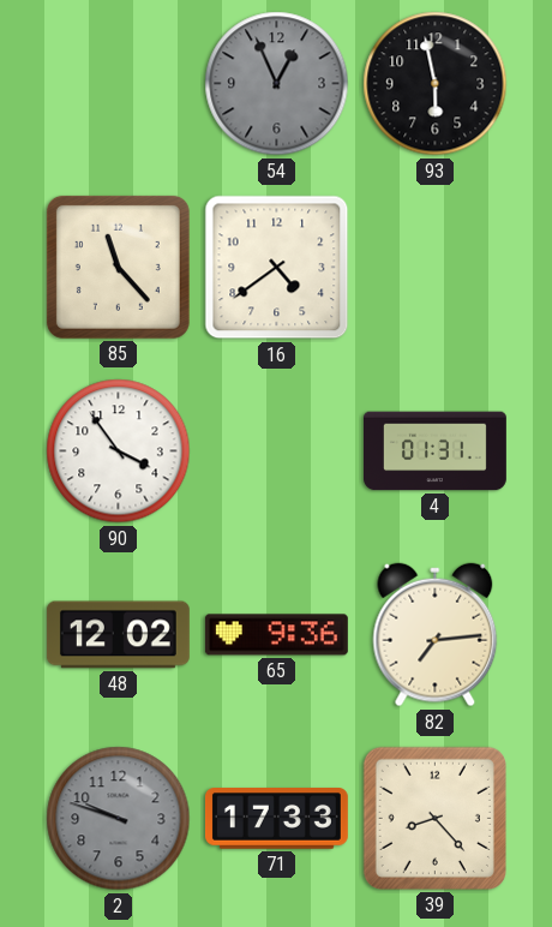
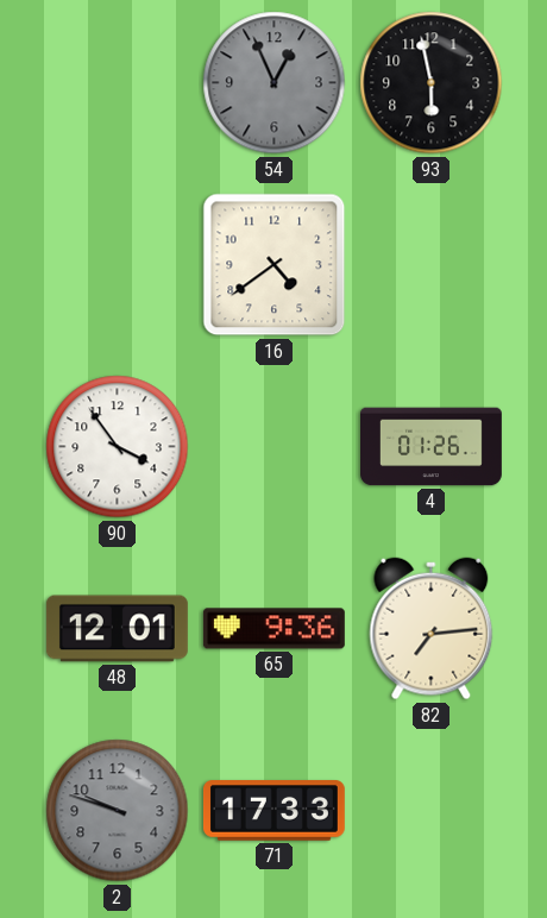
85: 11:23 -> none (118, 267)
4: 01:31 -> 01:26 (432, 447)
48: 12:02 -> 12:01 (117, 629)
39: 8:23 -> none (434, 818)
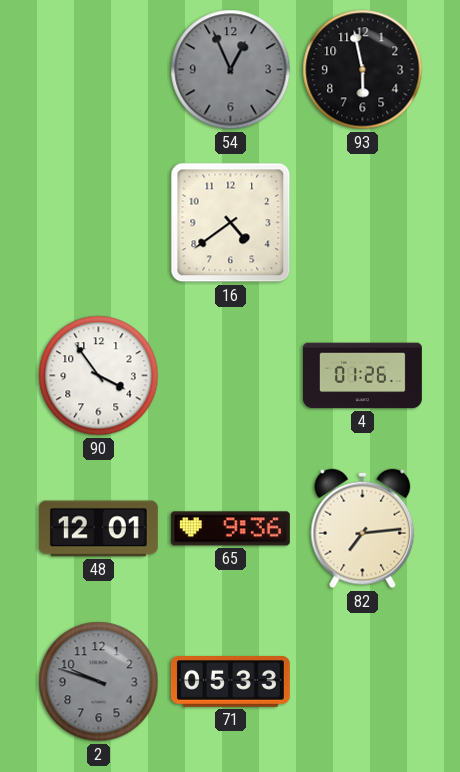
71: 17:33 -> 05:33 (230, 682)
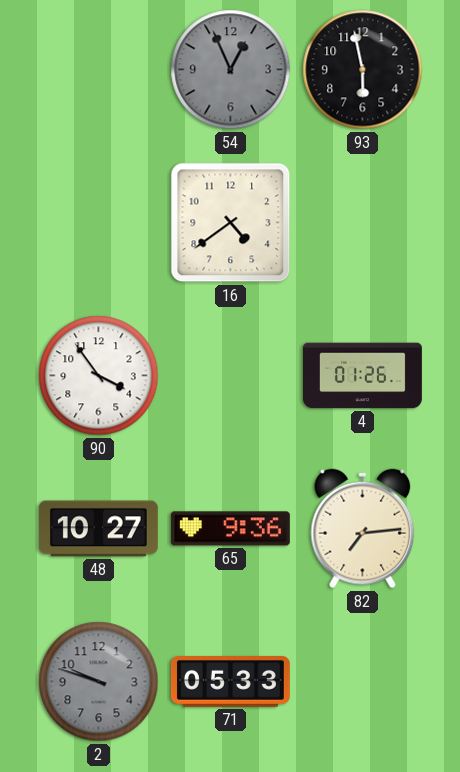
48: 12:01 -> 10:27 (98, 529)
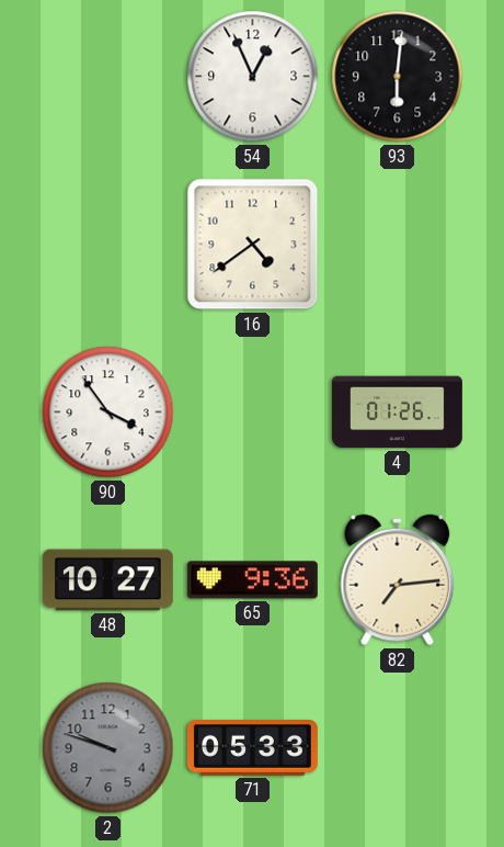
54 dial: grey -> white (253, 77)
93: 5:58 -> 6:01 (398, 77)
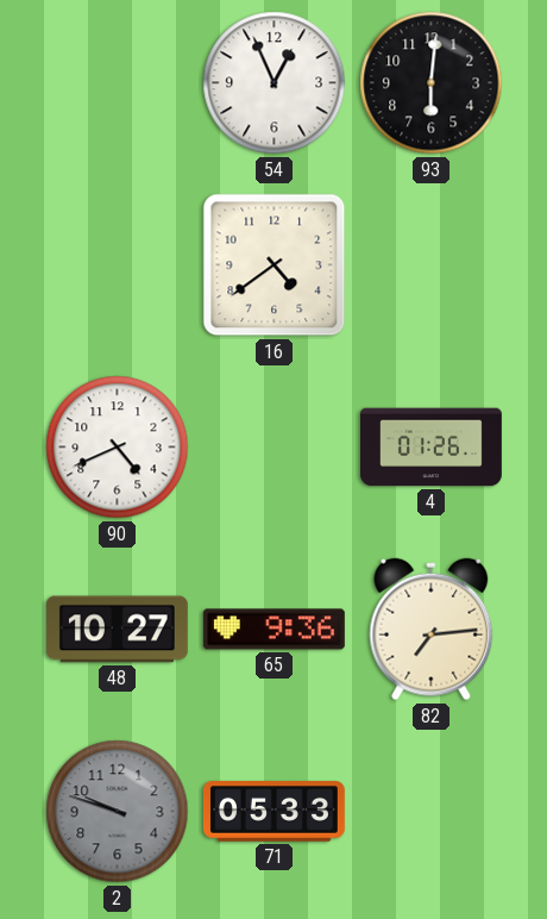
90: 3:54 -> 4:41 (118, 448)
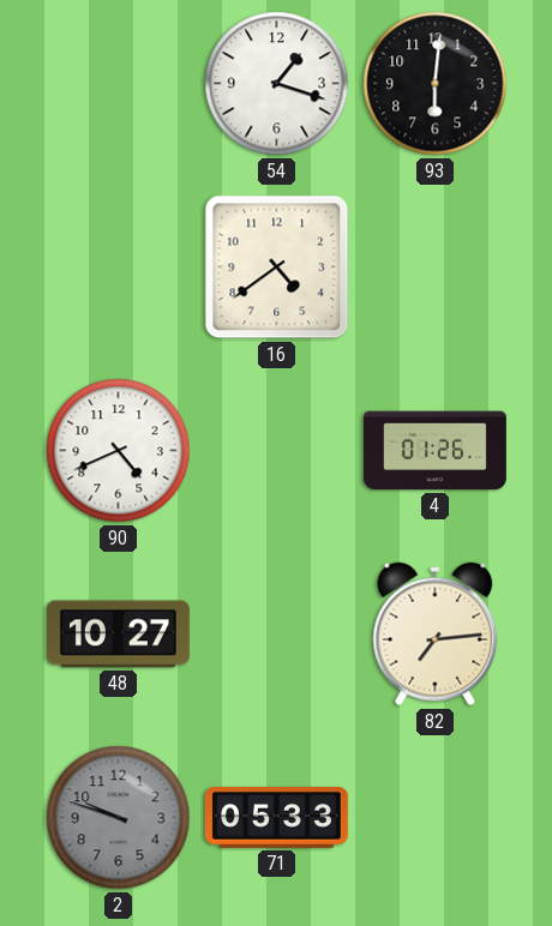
54: 12:56 -> 1:18 (277, 84)
65: 9:36 -> none (273, 630)
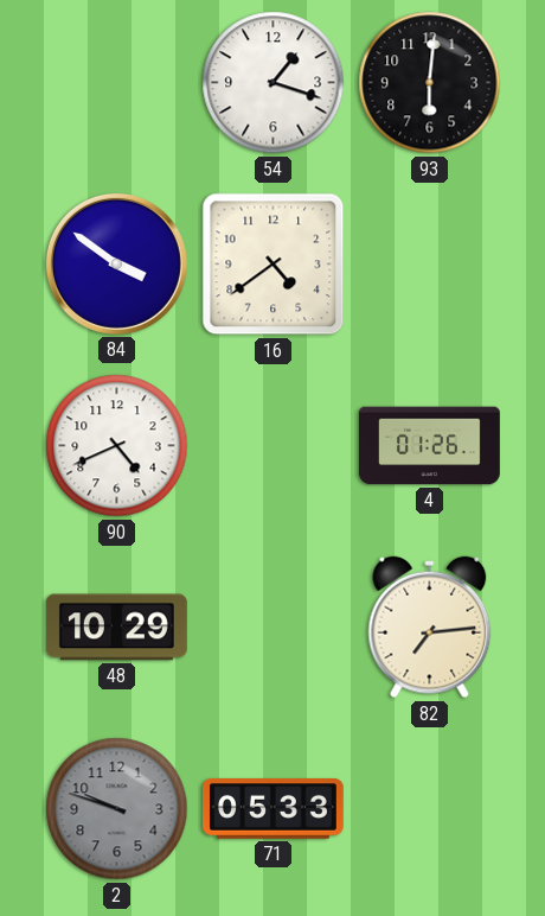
84: none -> 3:51 (116, 263)
48: 10:27 -> 10:29 (116, 628)
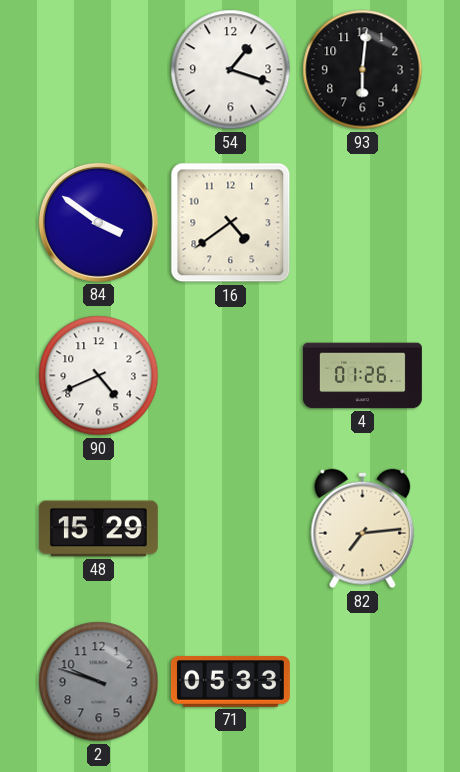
48: 10:29 -> 15:29 (98, 529)
